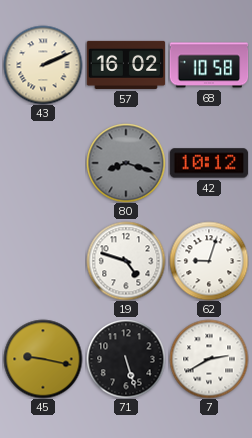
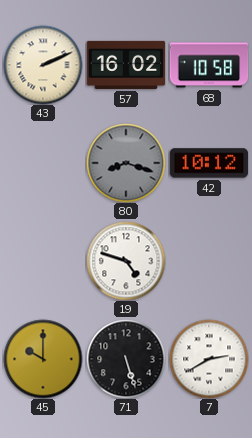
62: 9:03 -> none (209, 261)
45: 9:17 -> 10:00 (43, 359)
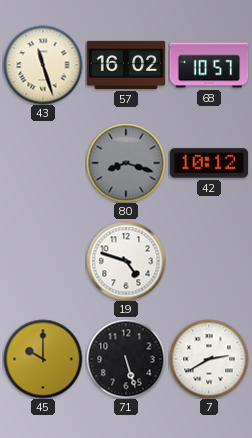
43: 2:11 -> 11:27 (43, 65)
68: 10:58 -> 10:57 (209, 65)
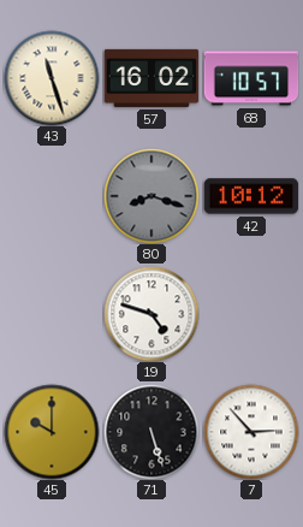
7: 2:40 -> 2:53 (251, 432)
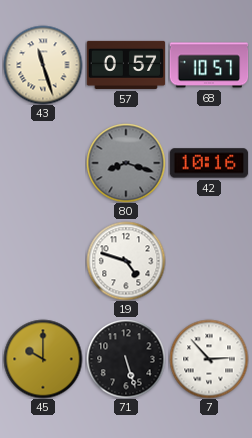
57: 16:02 -> 0:57 (126, 65)
42: 10:12 -> 10:16 (209, 163)
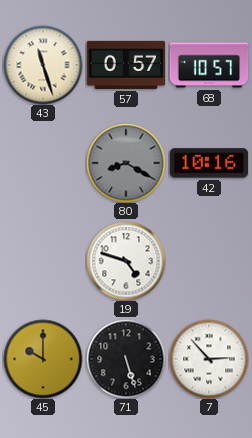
80: 8:18 -> 8:20 (126, 163)
